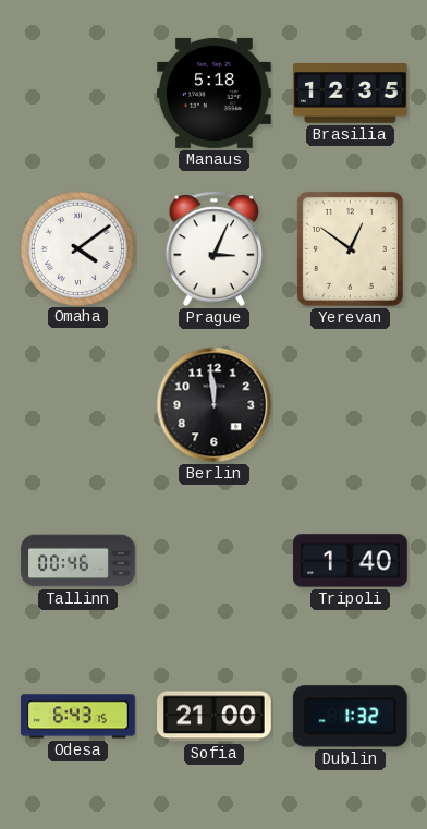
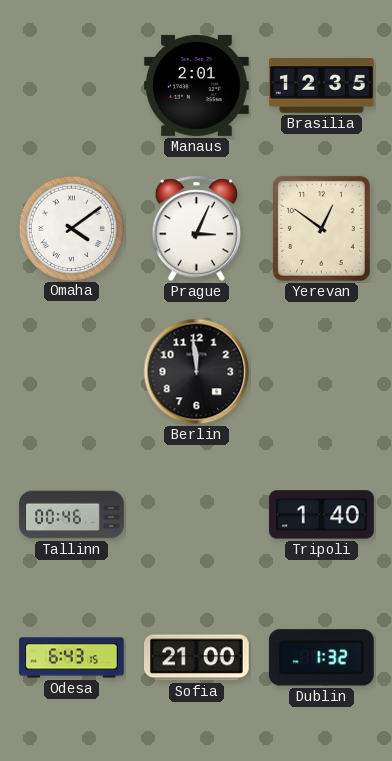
Manaus: 5:18 -> 2:01 (197, 85)
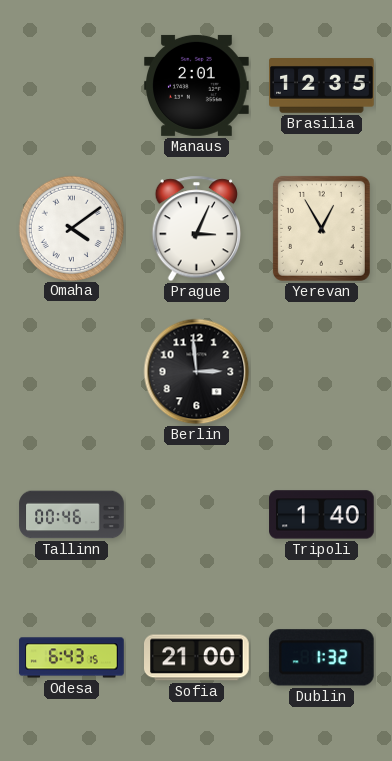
Yerevan: 12:51 -> 12:55 (321, 228)
Berlin: 11:59 -> 2:59 (197, 372)
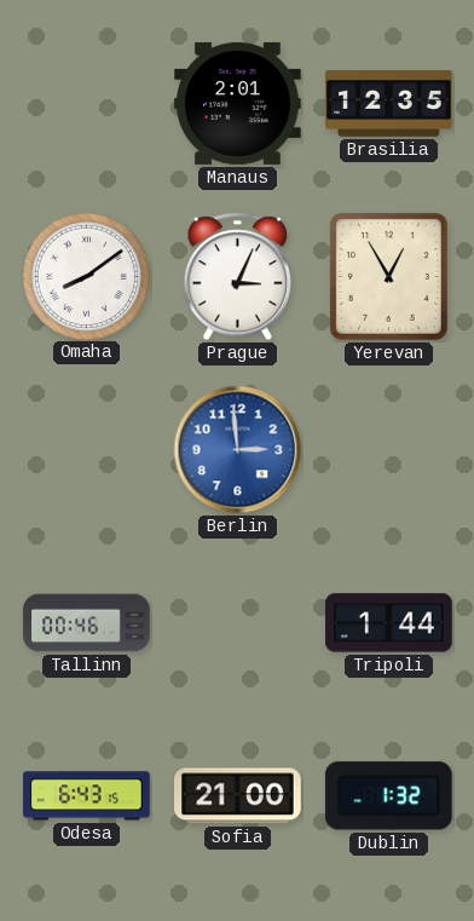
Omaha: 4:09 -> 8:09 (86, 276)
Berlin dial: black -> blue (238, 450)
Tripoli: 1:40 -> 1:44 (389, 623)
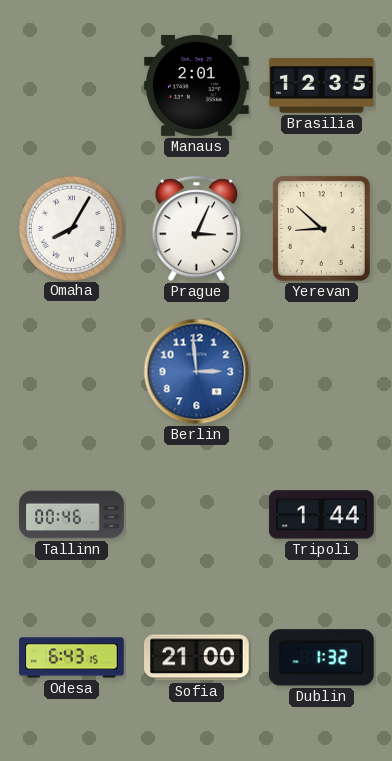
Omaha: 8:09 -> 8:05 (71, 228)
Yerevan: 12:55 -> 8:52 (321, 228)
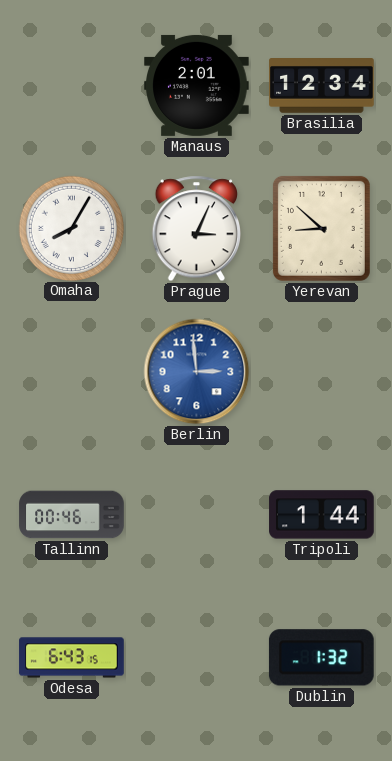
Brasilia: 12:35 -> 12:34 (322, 86)
Sofia: 21:00 -> none (197, 658)
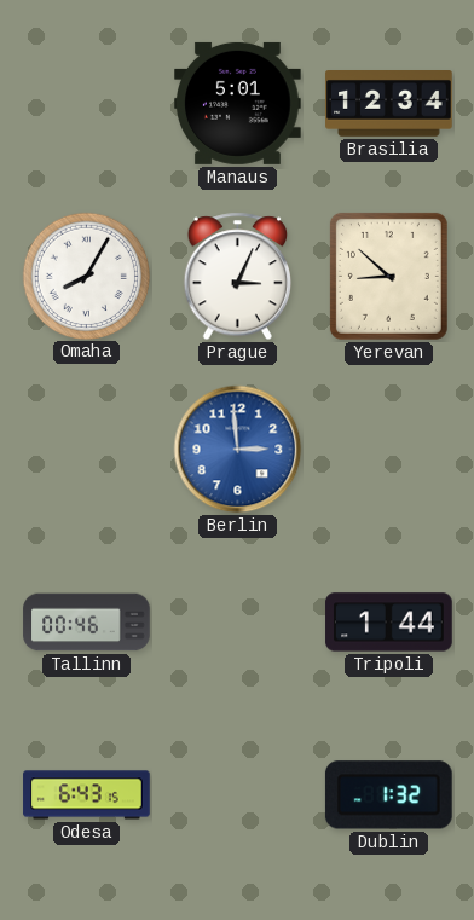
Manaus: 2:01 -> 5:01 (238, 103)
